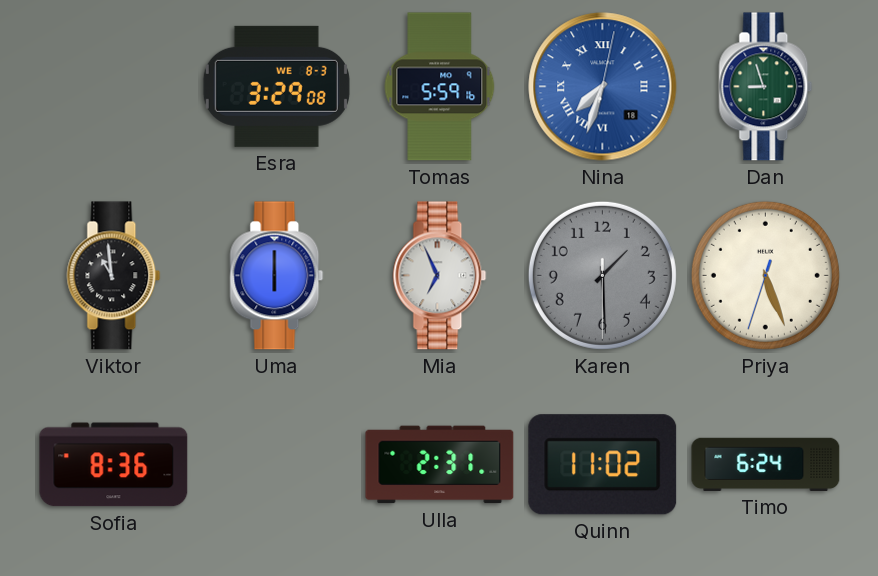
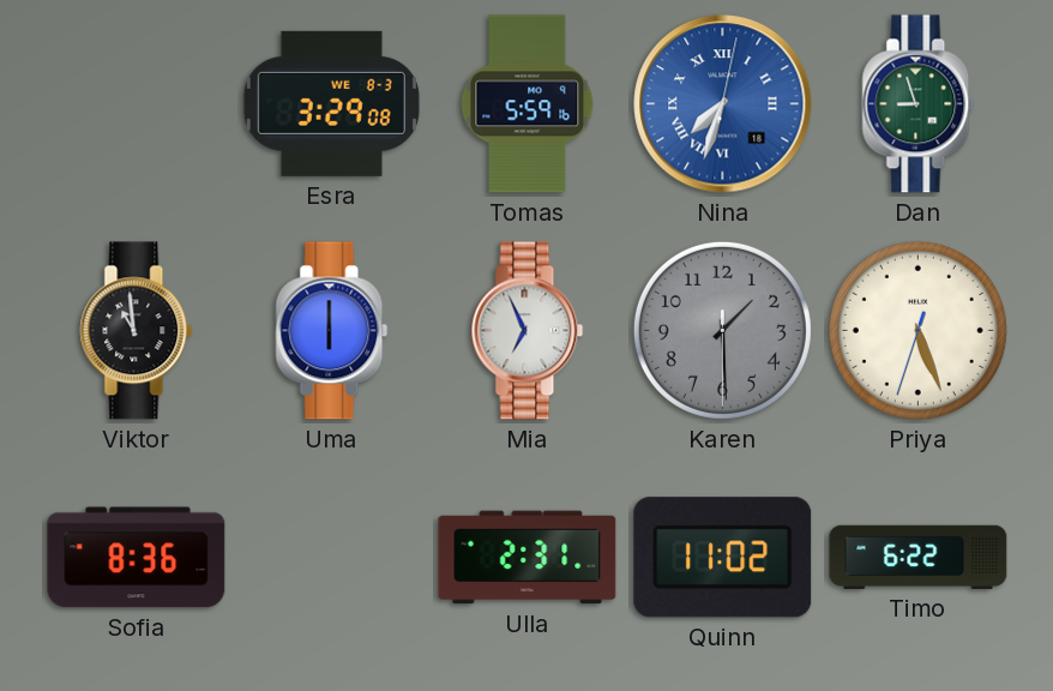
Timo: 6:24 -> 6:22 (919, 557)
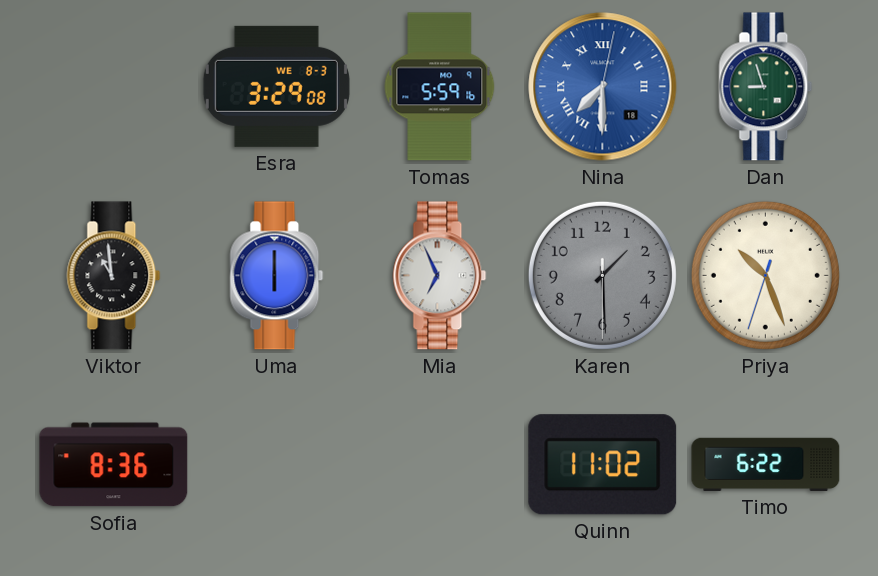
Nina: 7:33 -> 7:30 (603, 87)
Priya: 5:26 -> 10:26 (765, 275)
Ulla: 2:31 -> none (528, 558)
